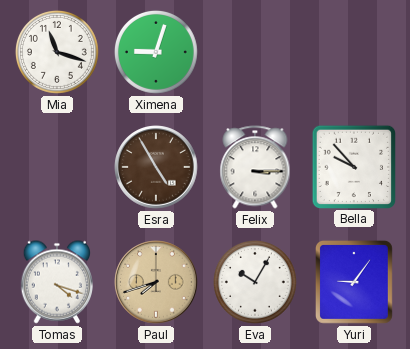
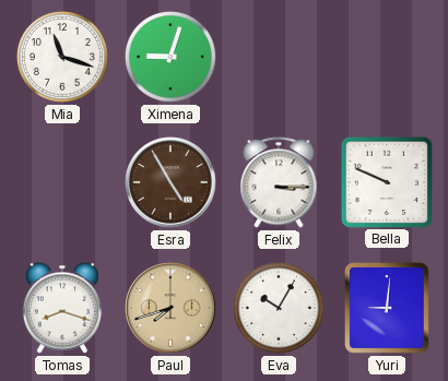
Bella: 9:53 -> 9:49 (386, 181)
Tomas: 4:18 -> 8:18 (61, 308)
Yuri: 9:06 -> 9:01 (387, 308)
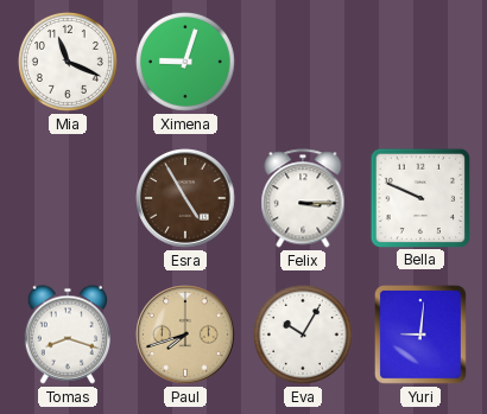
Mia: 11:18 -> 11:19 (68, 62)
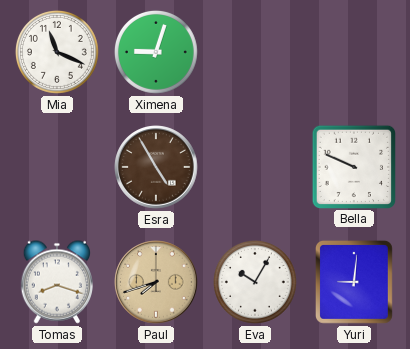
Felix: 3:15 -> none (303, 198)
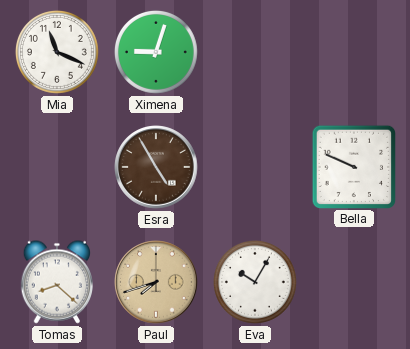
Tomas: 8:18 -> 8:22 (56, 282)
Yuri: 9:01 -> none (354, 282)
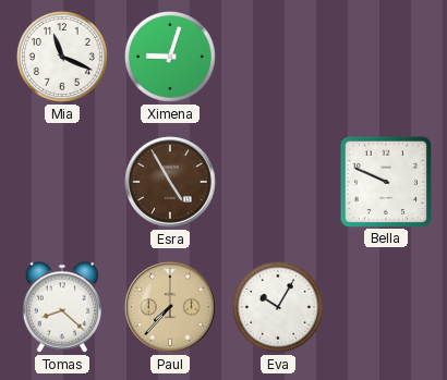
Paul: 7:42 -> 7:37 (170, 307)
